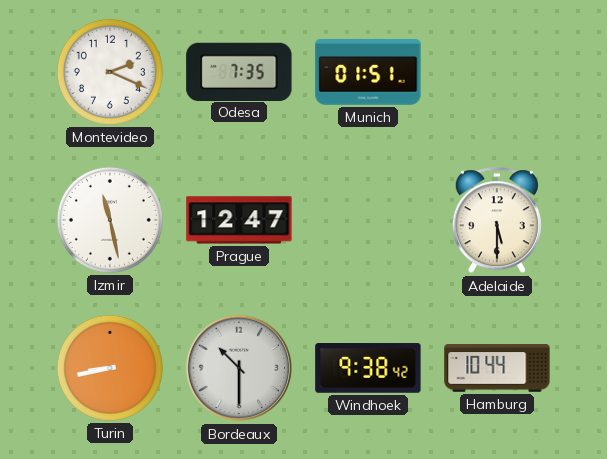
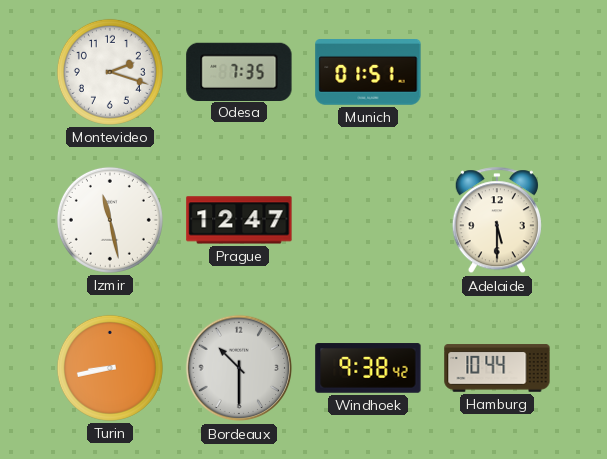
Montevideo: 2:19 -> 2:18 (110, 72)
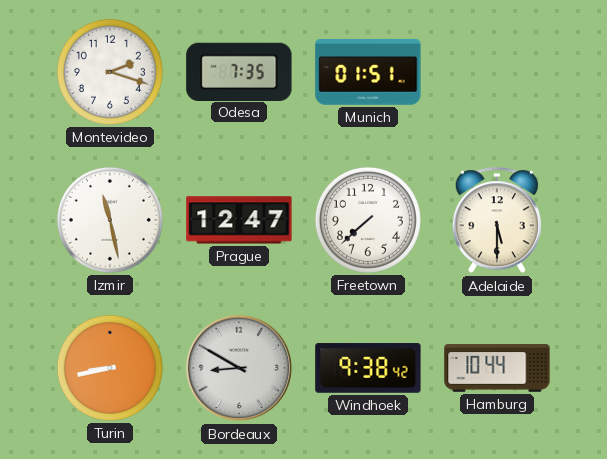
Freetown: none -> 7:38 (368, 220)
Bordeaux: 10:30 -> 8:50 (239, 368)
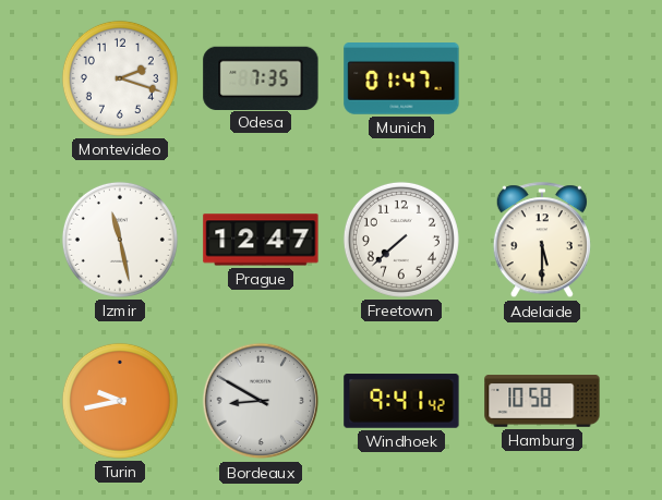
Munich: 01:51 -> 01:47 (401, 80)
Turin: 8:43 -> 9:43 (120, 401)
Windhoek: 9:38 -> 9:41 (401, 401)
Hamburg: 10:44 -> 10:58 (542, 401)
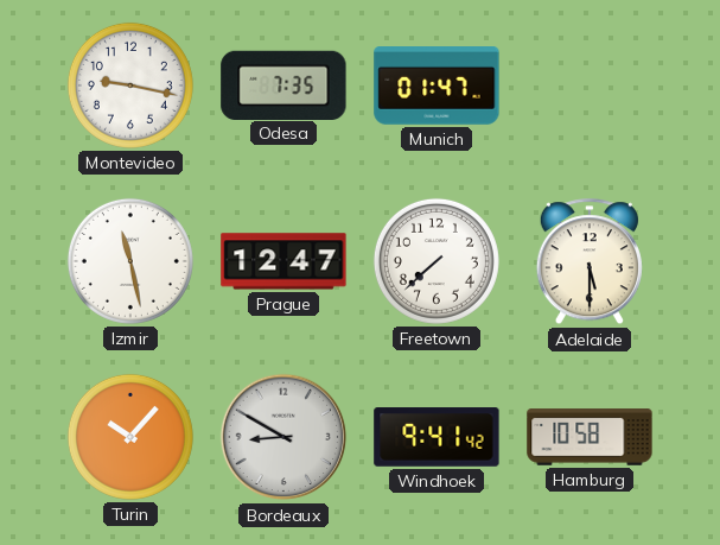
Montevideo: 2:18 -> 9:17 (130, 85)
Turin: 9:43 -> 10:07 (130, 437)
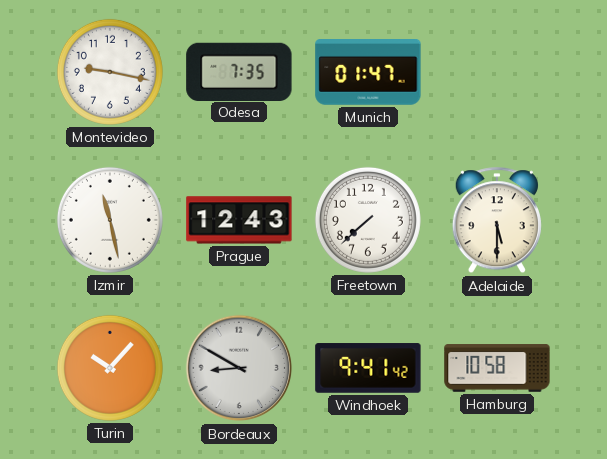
Prague: 12:47 -> 12:43 (239, 220)
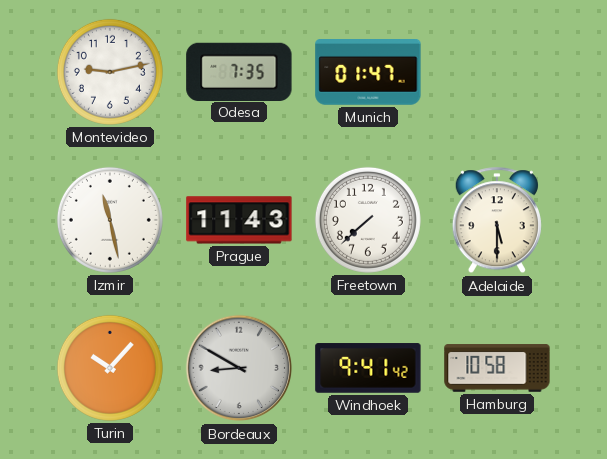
Montevideo: 9:17 -> 9:13 (110, 72)
Prague: 12:43 -> 11:43 (239, 220)
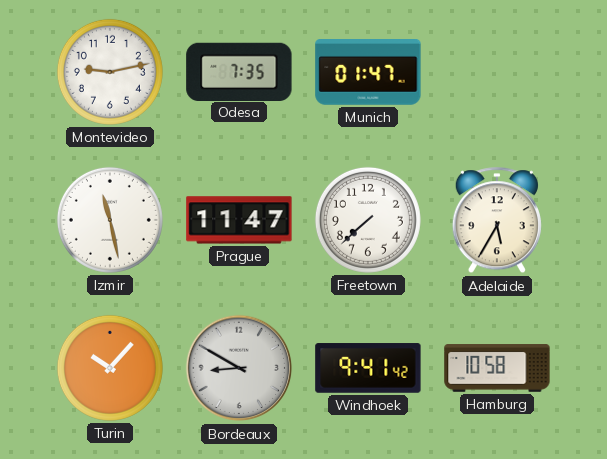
Prague: 11:43 -> 11:47 (239, 220)
Adelaide: 5:30 -> 5:35 (497, 221)
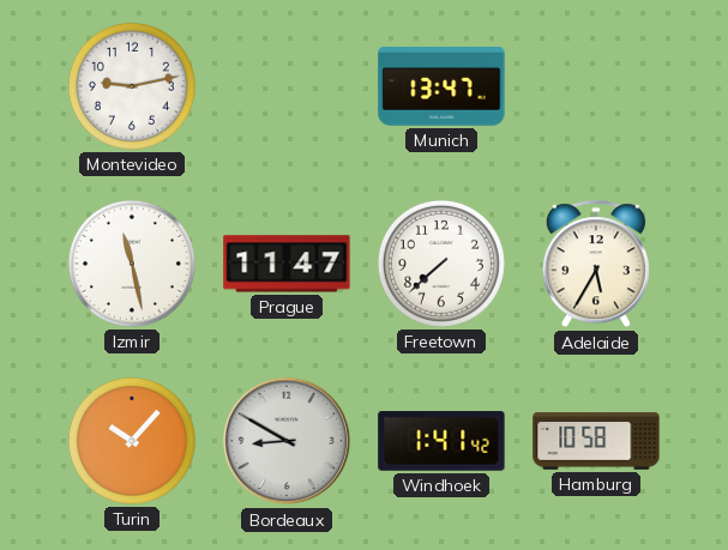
Odesa: 7:35 -> none (239, 71)
Munich: 01:47 -> 13:47 (441, 87)
Windhoek: 9:41 -> 1:41 (441, 441)
